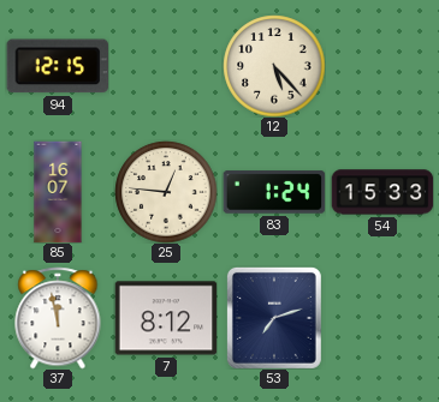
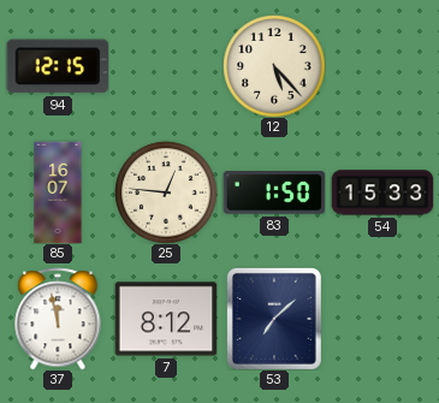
83: 1:24 -> 1:50 (274, 192)
53: 7:12 -> 7:08 (274, 319)
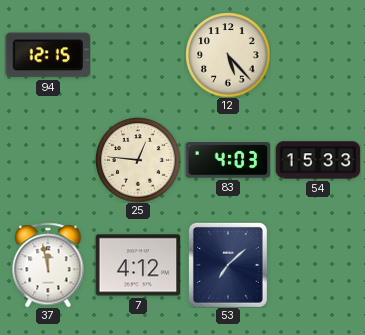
85: 16:07 -> none (58, 192)
83: 1:50 -> 4:03 (228, 160)
7: 8:12 -> 4:12 (138, 265)
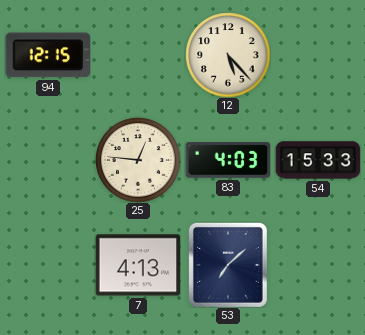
37: 11:58 -> none (48, 265)
7: 4:12 -> 4:13 (138, 265)
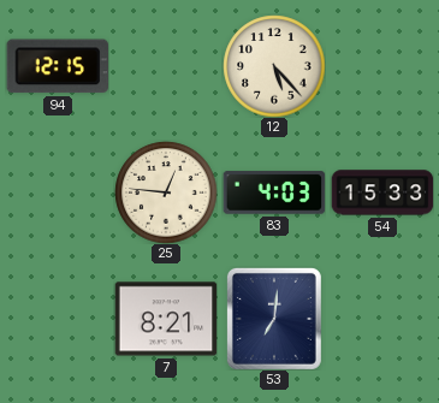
7: 4:13 -> 8:21 (166, 319)
53: 7:08 -> 7:01 (274, 319)
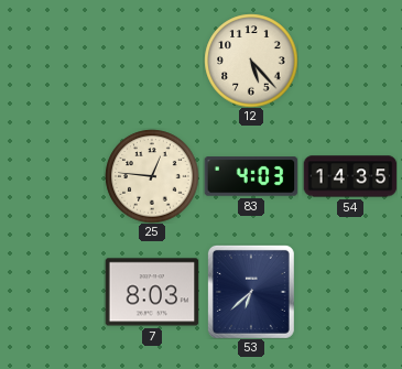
94: 12:15 -> none (57, 66)
54: 15:33 -> 14:35 (350, 176)
7: 8:21 -> 8:03 (152, 292)
53: 7:01 -> 6:38 (251, 292)
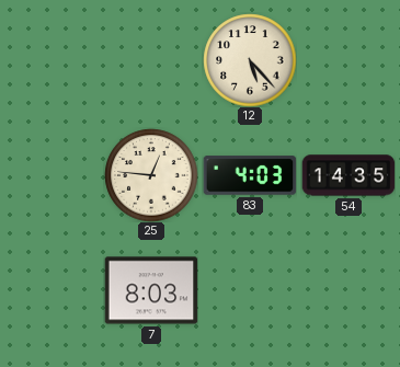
53: 6:38 -> none (251, 292)
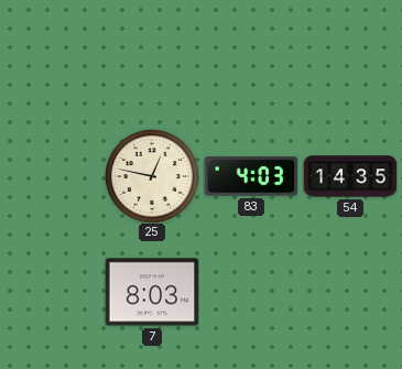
12: 5:23 -> none (250, 60)
25: 12:46 -> 12:47 (152, 176)
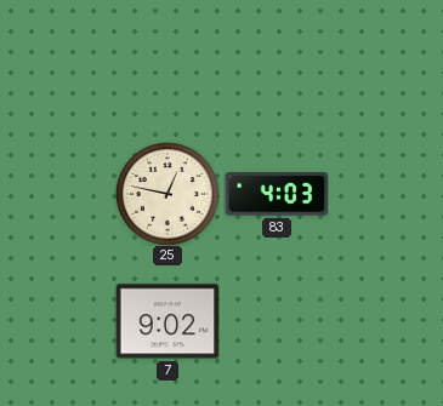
54: 14:35 -> none (350, 176)
7: 8:03 -> 9:02 (167, 321)
